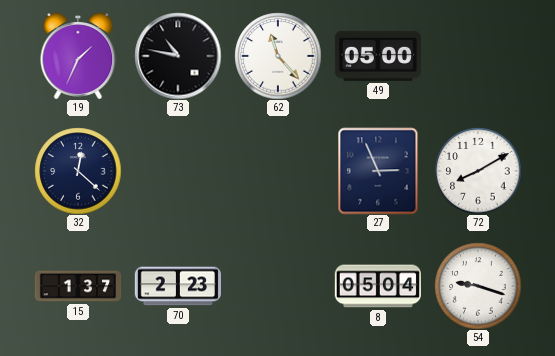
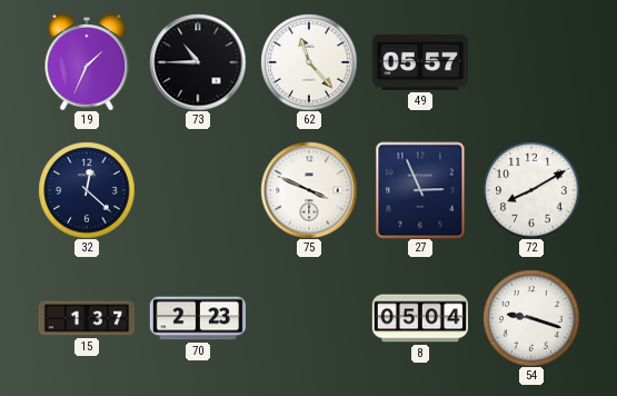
73: 10:47 -> 10:45 (198, 62)
49: 05:00 -> 05:57 (419, 62)
75: none -> 3:49 (309, 190)
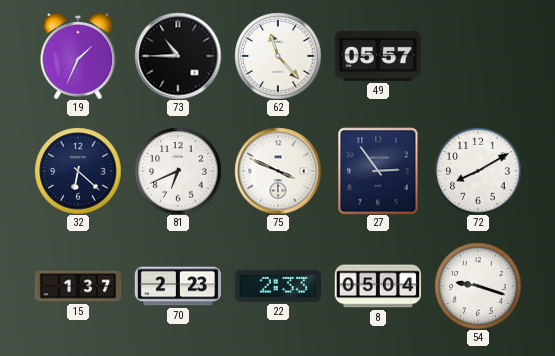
32: 12:22 -> 6:22 (78, 171)
81: none -> 6:41 (178, 171)
27: 2:56 -> 2:54 (378, 171)
22: none -> 2:33 (278, 286)
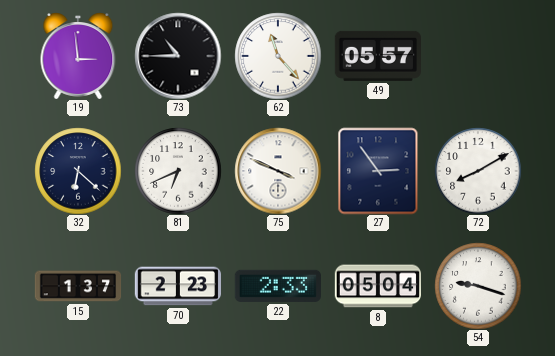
19: 1:34 -> 2:59 (78, 56)
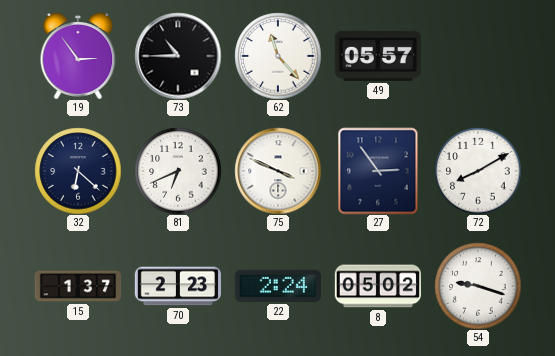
19: 2:59 -> 2:54 (78, 56)
22: 2:33 -> 2:24 (278, 286)
8: 05:04 -> 05:02 (377, 286)
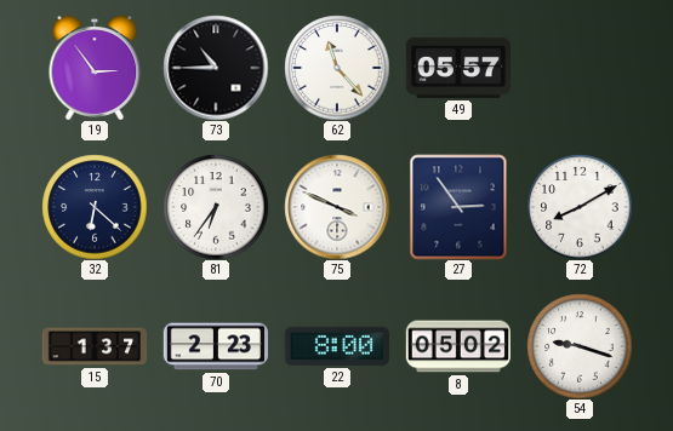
81: 6:41 -> 6:36 (216, 207)
22: 2:24 -> 8:00 (337, 346)
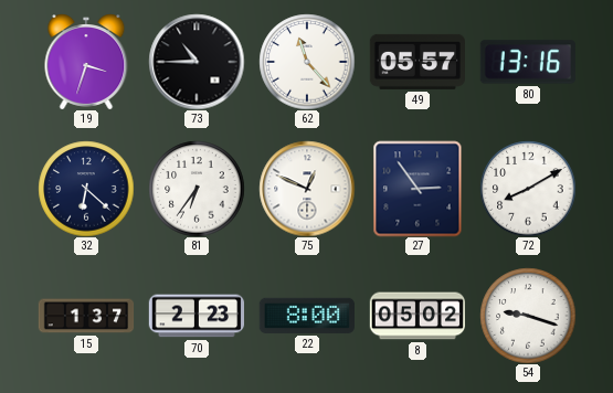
19: 2:54 -> 3:33 (86, 62)
80: none -> 13:16 (528, 62)
75: 3:49 -> 12:49 (307, 189)
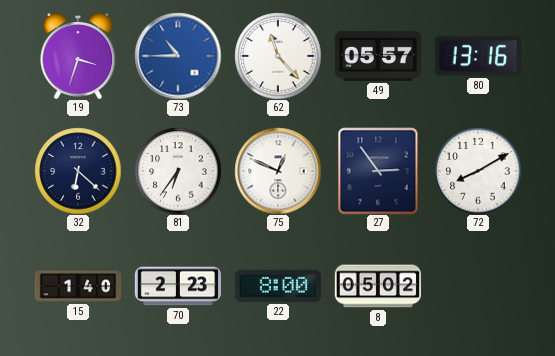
73 dial: black -> blue (178, 56)
15: 1:37 -> 1:40 (78, 286)
54: 9:18 -> none (528, 316)
